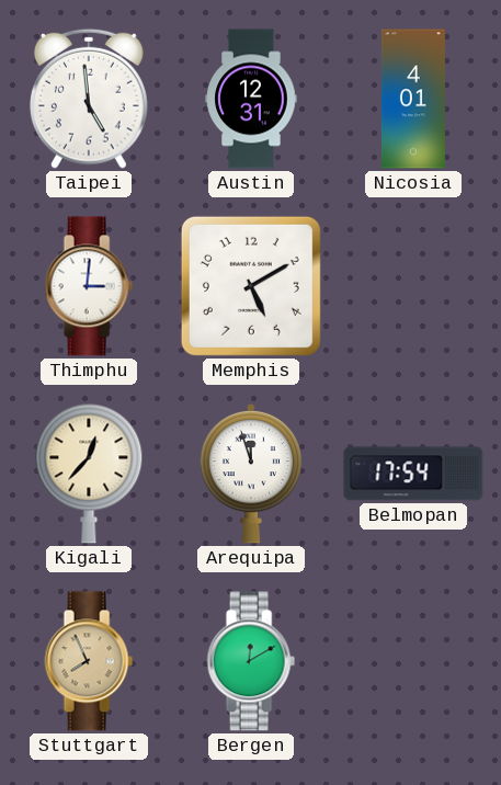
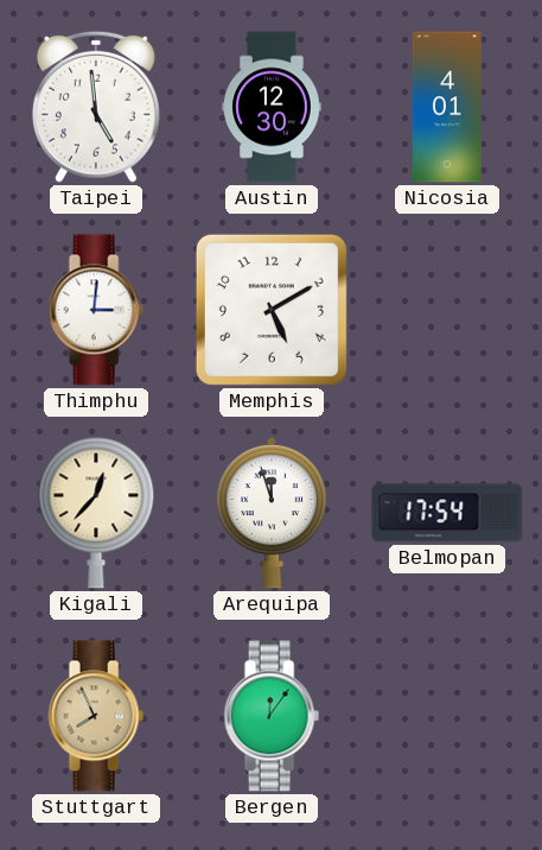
Austin: 12:31 -> 12:30 (272, 107)
Bergen: 12:10 -> 12:06 (272, 716)
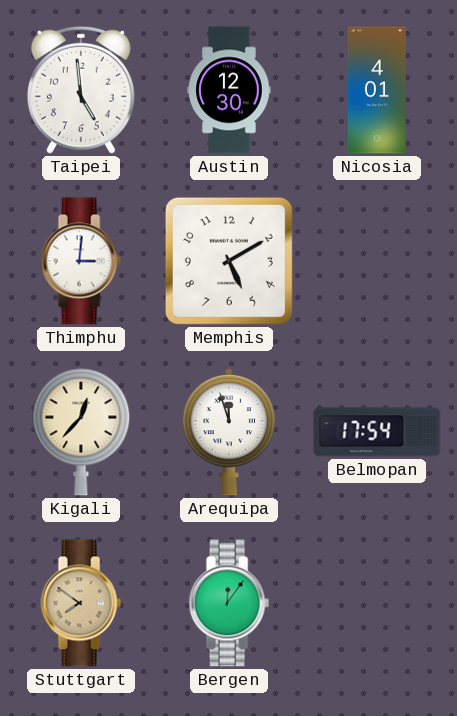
Stuttgart: 7:56 -> 7:51 (81, 603)
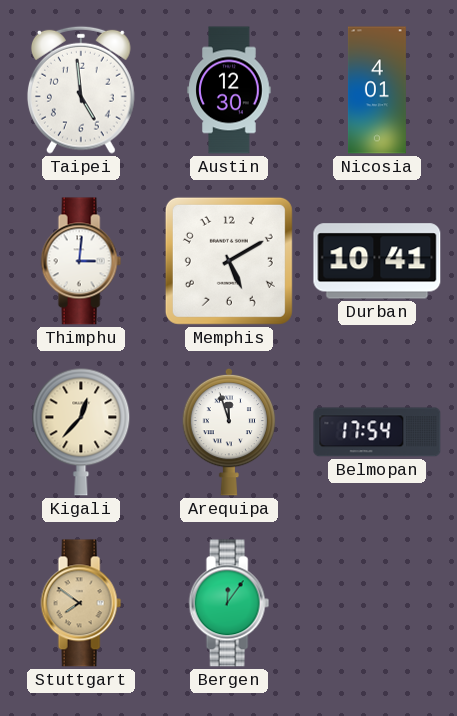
Durban: none -> 10:41 (377, 261)
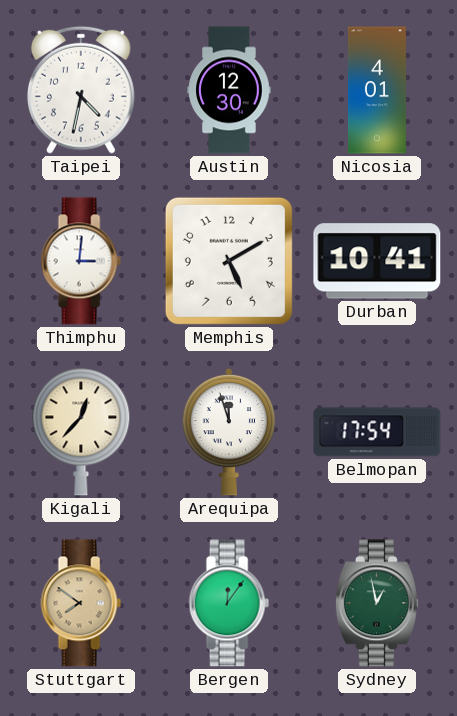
Taipei: 4:59 -> 4:32 (81, 90)
Sydney: none -> 12:58 (377, 603)
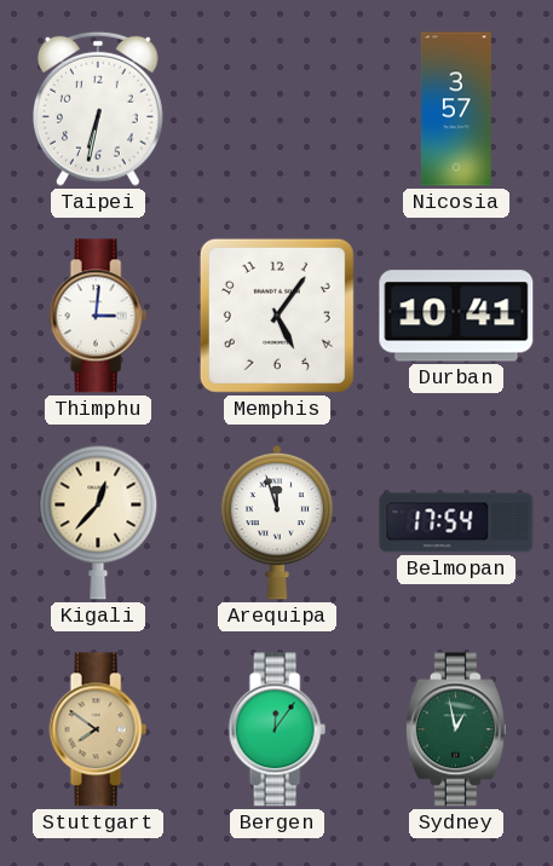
Taipei: 4:32 -> 6:32 (98, 109)
Austin: 12:30 -> none (229, 90)
Nicosia: 4:01 -> 3:57 (456, 109)
Memphis: 5:10 -> 5:06 (277, 316)
